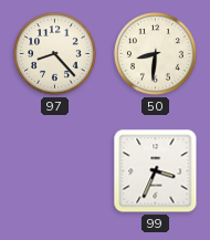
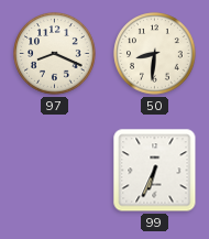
97: 8:23 -> 8:19 (55, 54)
99: 3:34 -> 6:34 (155, 171)
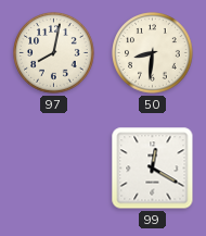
97: 8:19 -> 8:02 (54, 53)
99: 6:34 -> 12:20 (153, 169)
